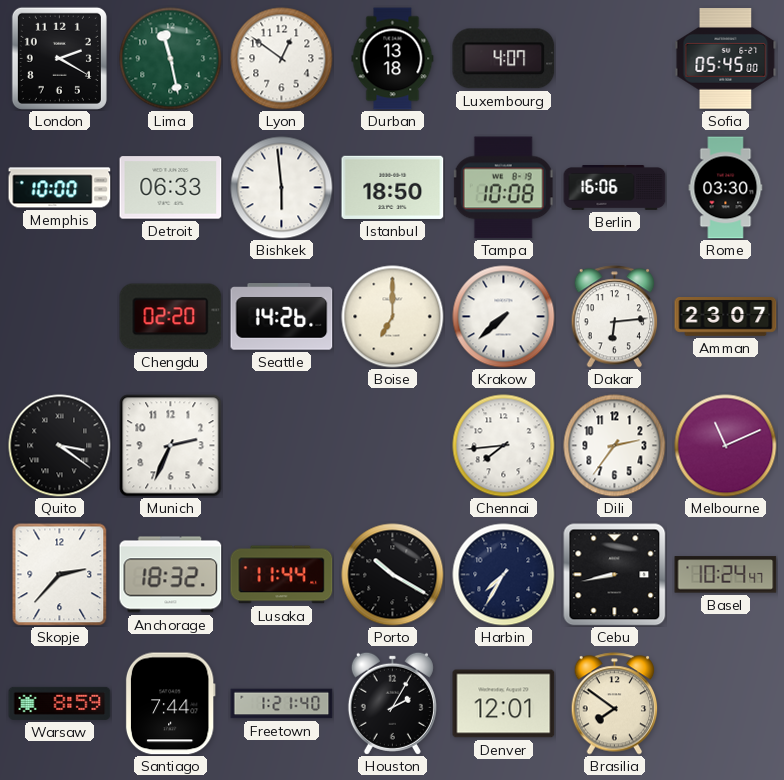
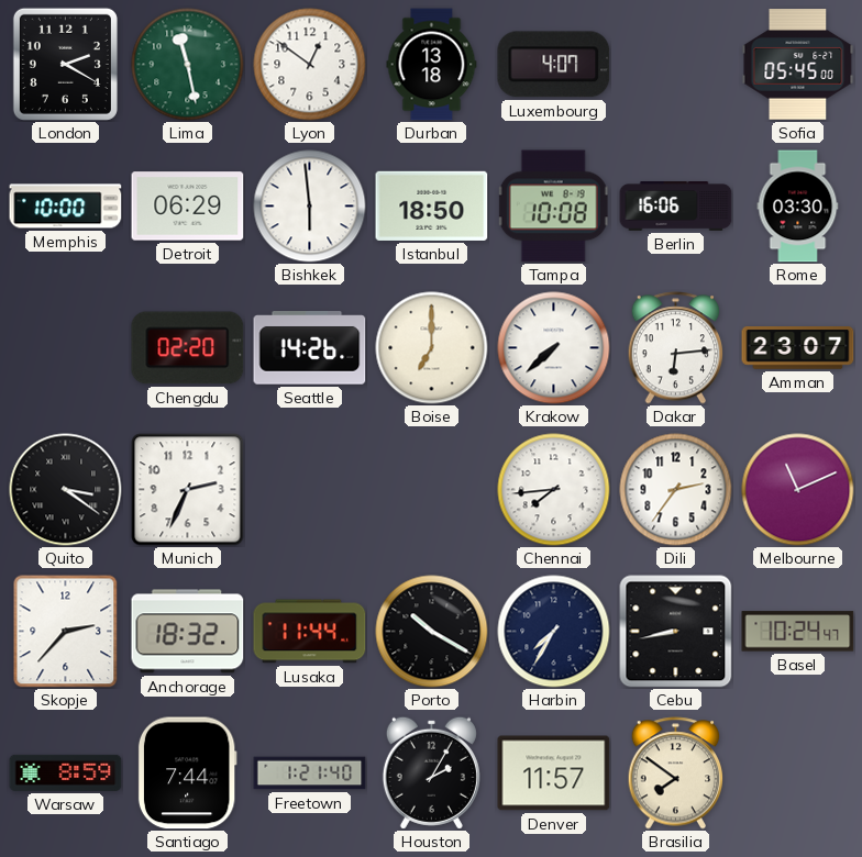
Detroit: 06:33 -> 06:29 (188, 207)
Denver: 12:01 -> 11:57 (554, 773)
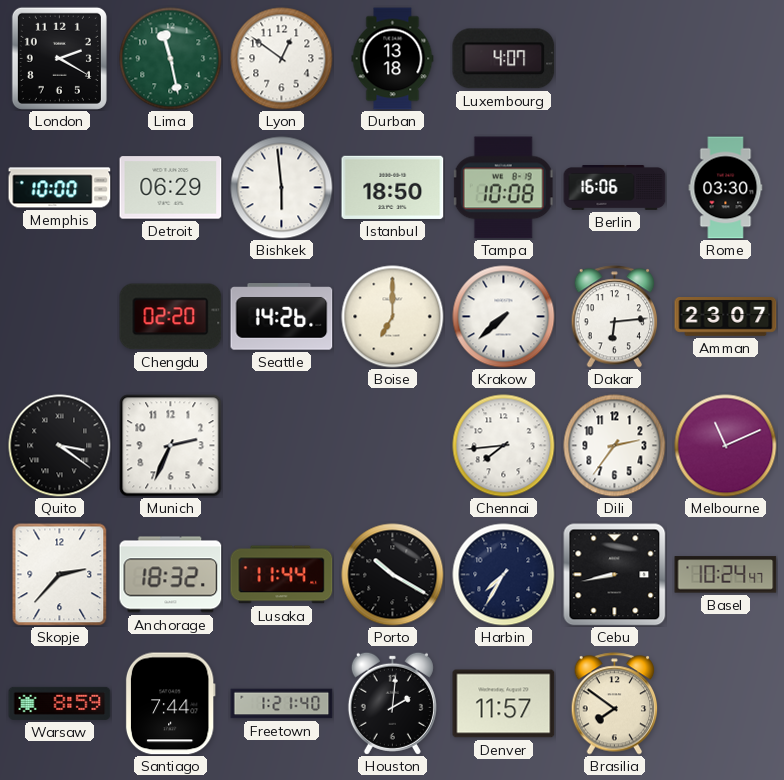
Sofia: 05:45 -> none (798, 65)
Houston: 2:05 -> 2:01 (392, 703)
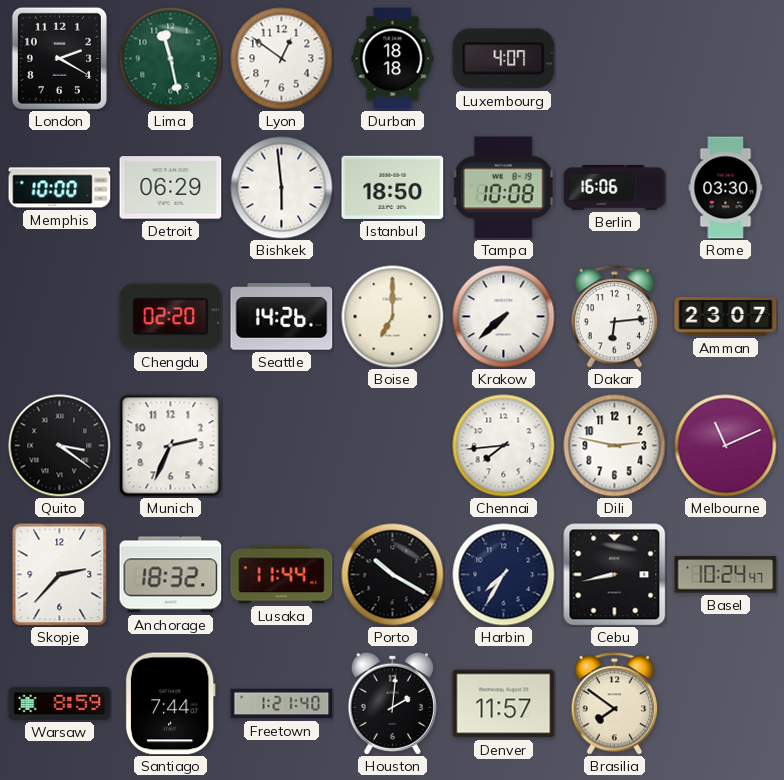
Durban: 13:18 -> 18:18 (393, 59)
Dili: 2:36 -> 2:47 (615, 446)
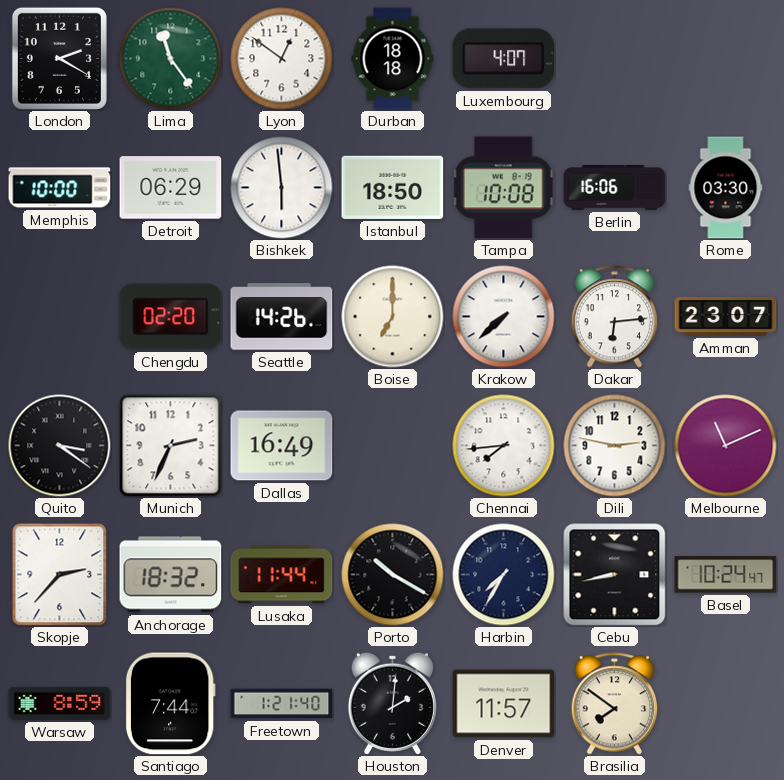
Lima: 11:28 -> 11:24 (171, 59)
Dallas: none -> 16:49 (282, 446)
